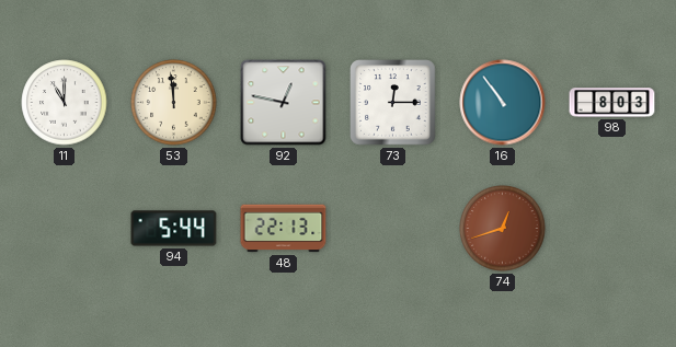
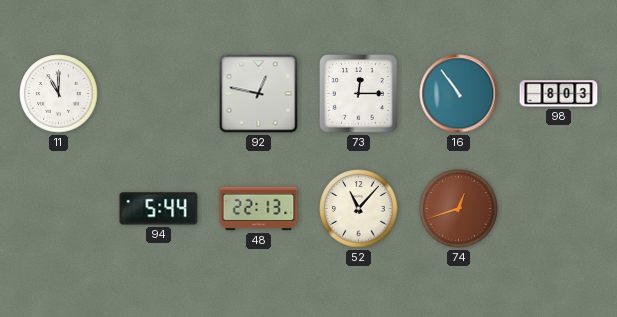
53: 11:59 -> none (174, 103)
52: none -> 11:07 (359, 209)
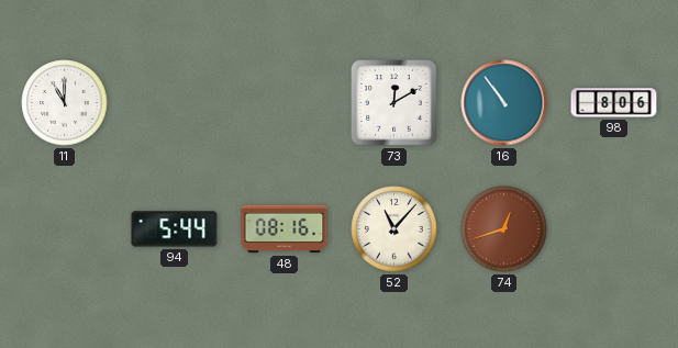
92: 12:47 -> none (259, 94)
73: 12:15 -> 12:10 (394, 103)
98: 8:03 -> 8:06 (614, 103)
48: 22:13 -> 08:16 (285, 229)
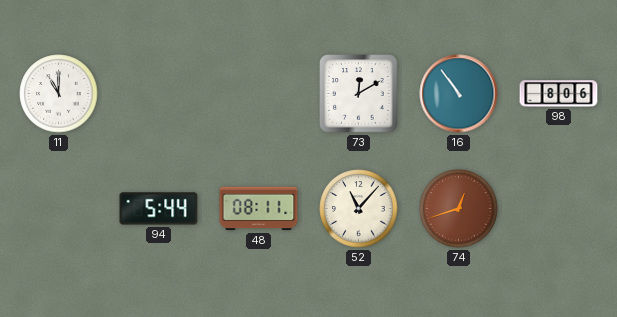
48: 08:16 -> 08:11 (259, 209)
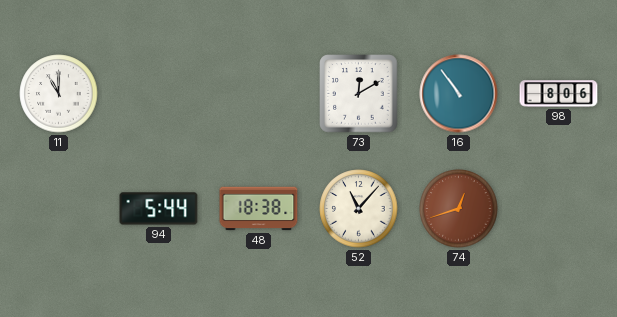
48: 08:11 -> 18:38 (259, 209)
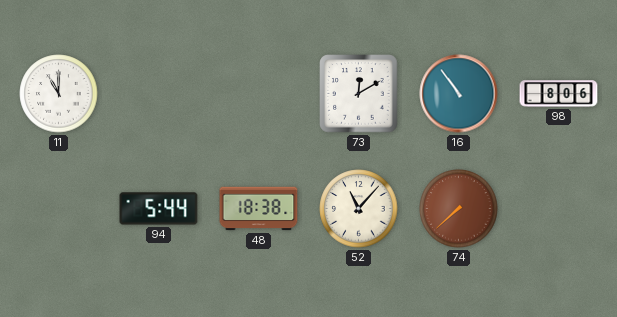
74: 12:42 -> 7:38 (459, 209)
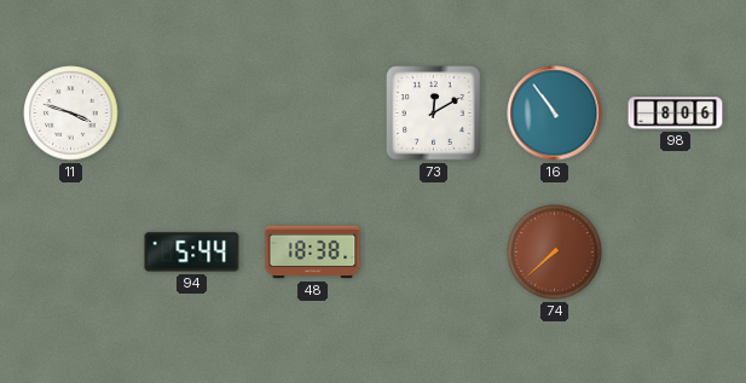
11: 11:00 -> 3:48 (71, 114)
52: 11:07 -> none (359, 209)
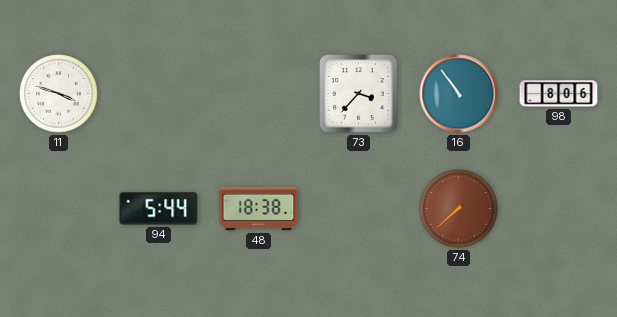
73: 12:10 -> 3:37 (359, 94)
